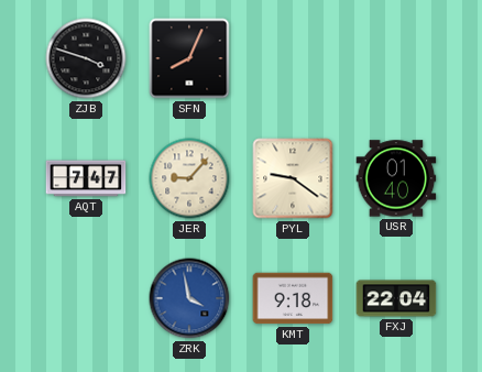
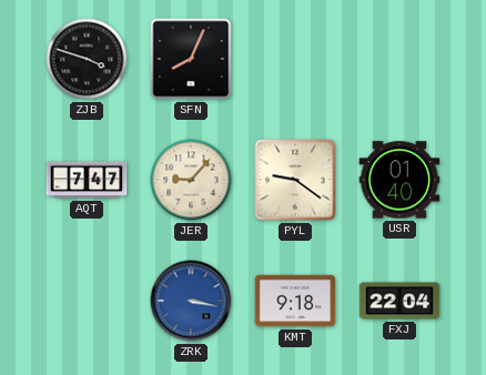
ZRK: 3:58 -> 3:17 (191, 301)
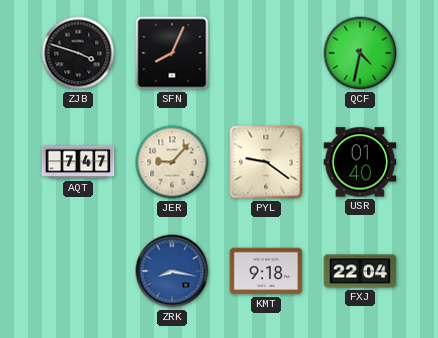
QCF: none -> 4:32 (360, 53)
ZRK: 3:17 -> 8:17 (172, 271)
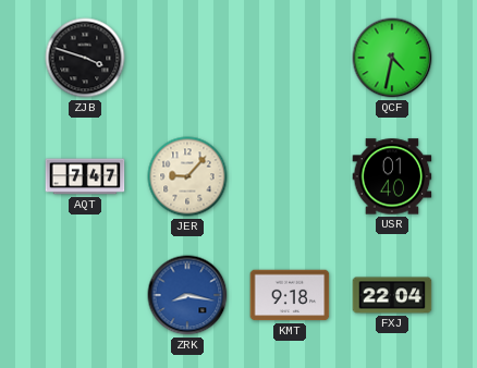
SFN: 8:04 -> none (172, 53)
PYL: 9:21 -> none (266, 162)
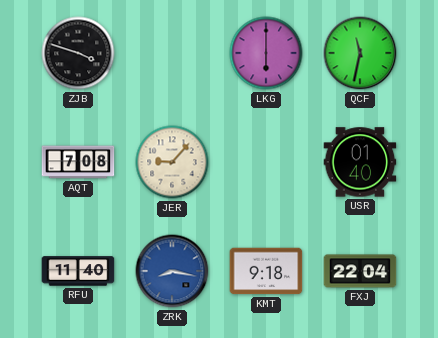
LKG: none -> 6:00 (266, 53)
QCF: 4:32 -> 11:32 (360, 53)
AQT: 7:47 -> 7:08 (78, 162)
RFU: none -> 11:40 (78, 271)
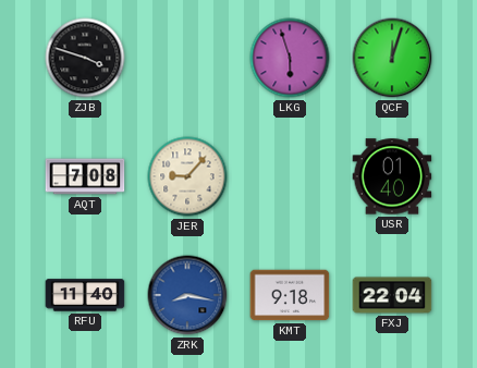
LKG: 6:00 -> 5:57 (290, 58)
QCF: 11:32 -> 12:03 (392, 58)
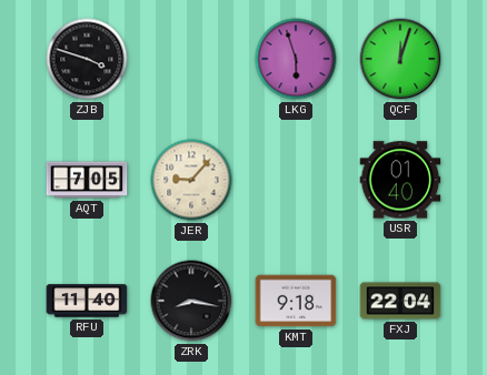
AQT: 7:08 -> 7:05 (87, 180)
ZRK dial: blue -> black (191, 301)
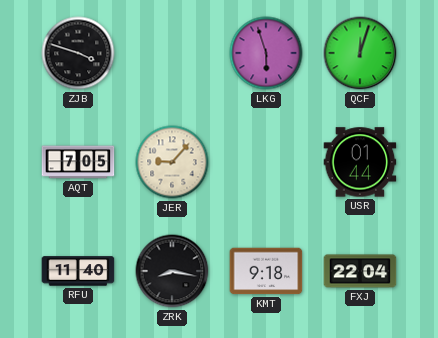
USR: 01:40 -> 01:44 (360, 162)
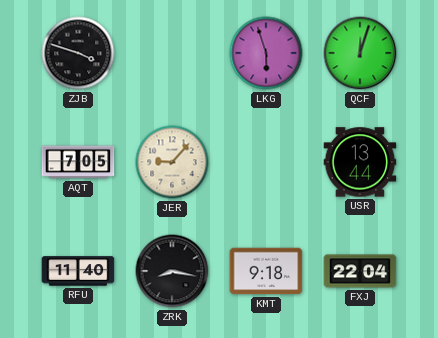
USR: 01:44 -> 13:44 (360, 162)
